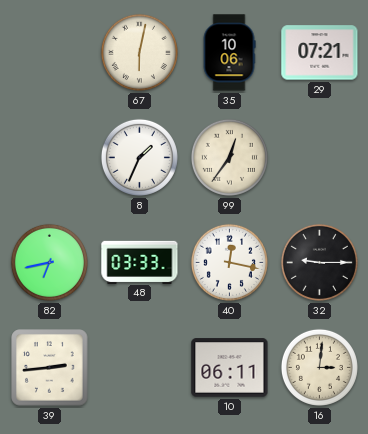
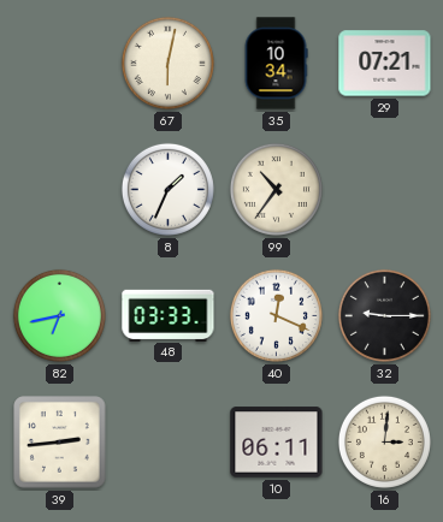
35: 10:06 -> 10:34 (276, 64)
99: 12:36 -> 10:36 (276, 189)
40: 12:17 -> 12:19 (276, 315)
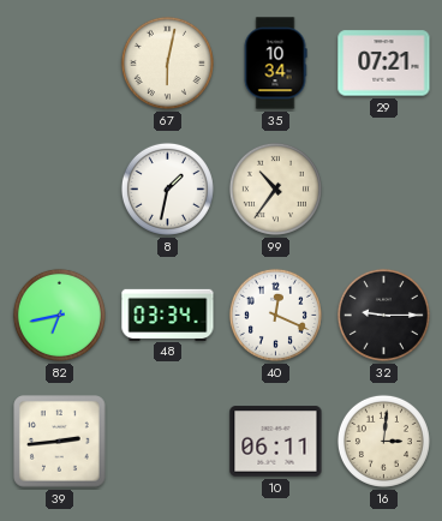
8: 1:34 -> 1:32 (167, 188)
48: 03:33 -> 03:34 (168, 315)
